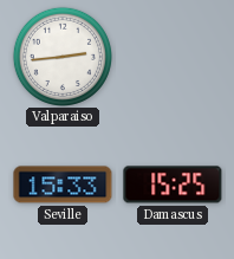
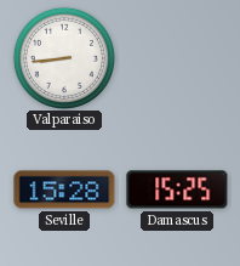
Valparaiso: 2:44 -> 8:44 (63, 57)
Seville: 15:33 -> 15:28 (64, 189)
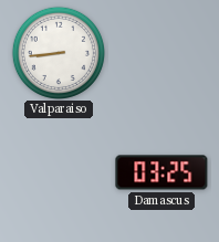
Seville: 15:28 -> none (64, 189)
Damascus: 15:25 -> 03:25 (161, 172)
